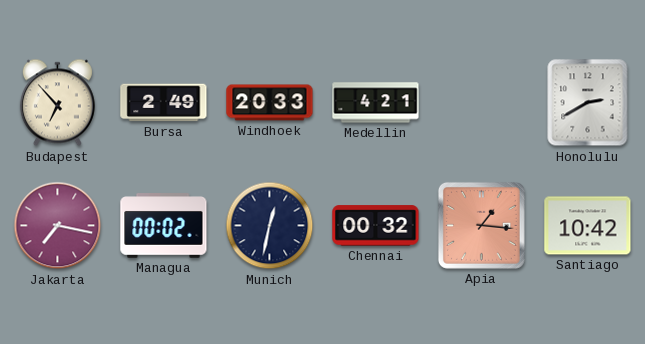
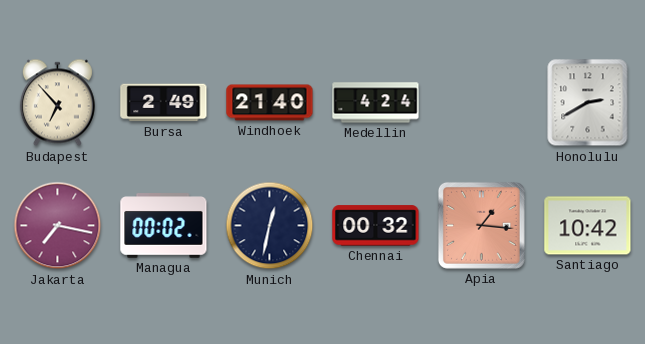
Windhoek: 20:33 -> 21:40 (270, 103)
Medellin: 4:21 -> 4:24 (376, 103)
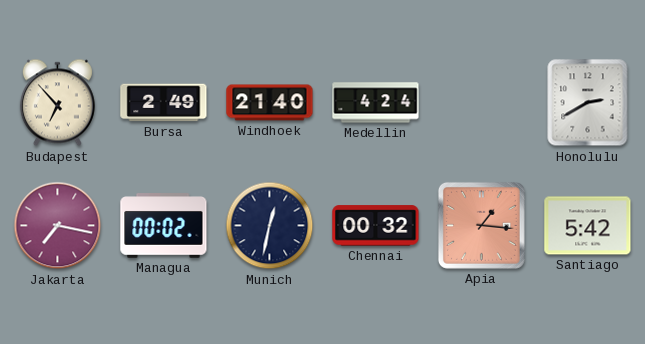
Santiago: 10:42 -> 5:42 (588, 226)
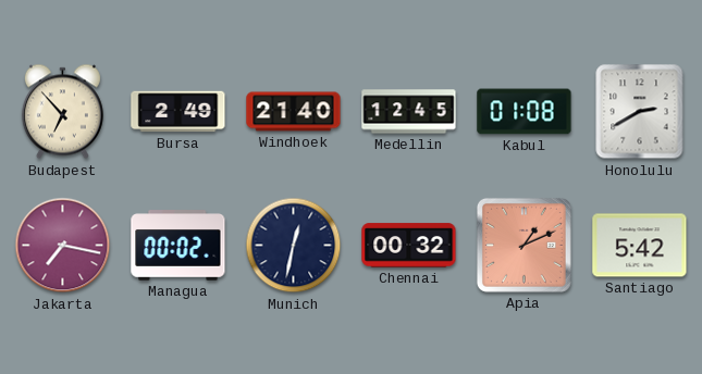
Medellin: 4:24 -> 12:45 (409, 112)
Kabul: none -> 01:08 (525, 112)
Apia: 1:16 -> 1:11 (524, 245)
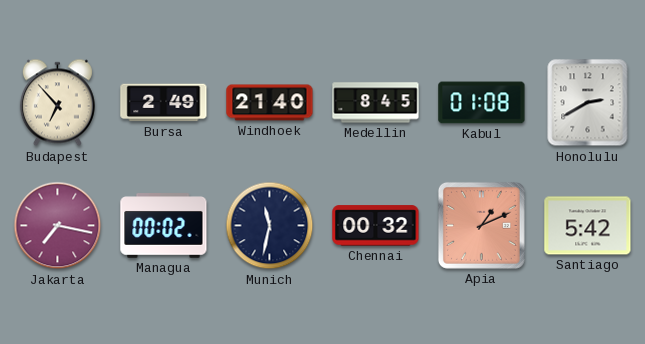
Medellin: 12:45 -> 8:45 (376, 103)
Munich: 12:32 -> 11:32 (270, 226)
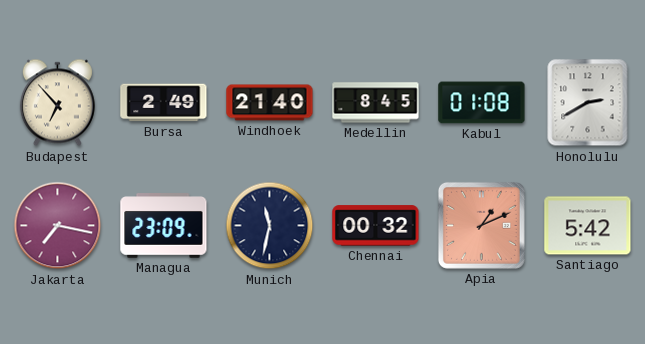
Managua: 00:02 -> 23:09 (164, 226)
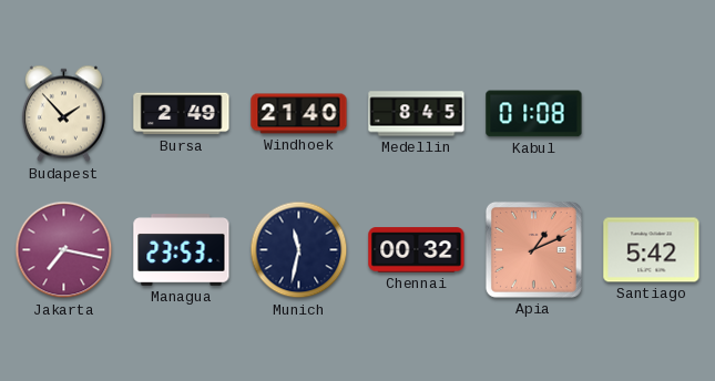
Budapest: 6:53 -> 1:53 (63, 114)
Honolulu: 2:40 -> none (588, 103)
Managua: 23:09 -> 23:53 (182, 250)
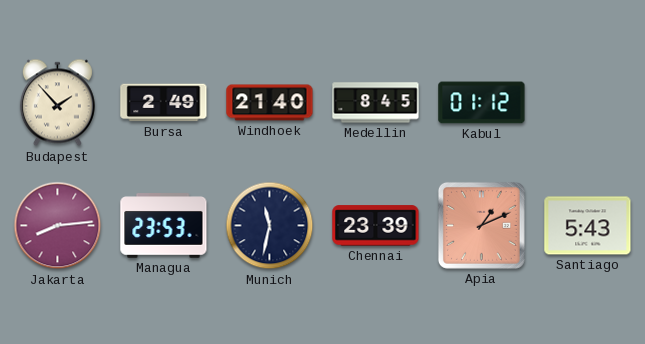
Kabul: 01:08 -> 01:12 (482, 103)
Jakarta: 7:17 -> 8:14 (58, 226)
Chennai: 00:32 -> 23:39 (376, 226)
Santiago: 5:42 -> 5:43 (588, 226)
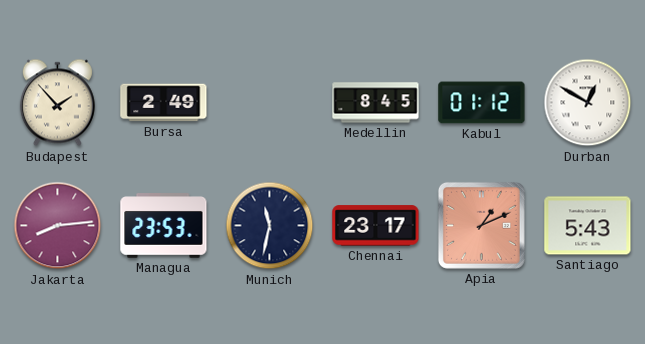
Windhoek: 21:40 -> none (270, 103)
Durban: none -> 12:50 (588, 103)
Chennai: 23:39 -> 23:17 (376, 226)
